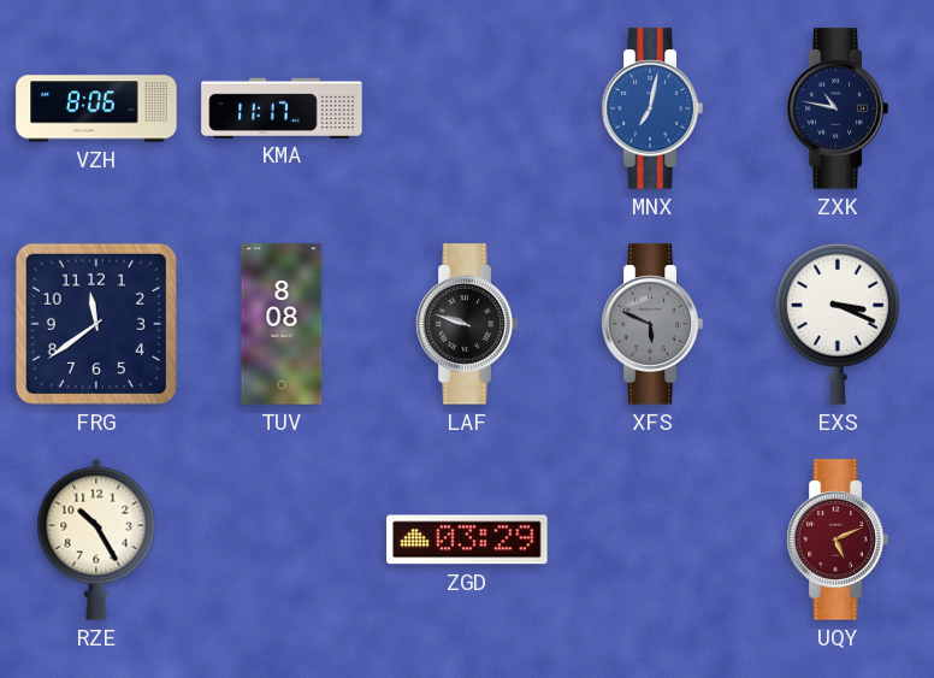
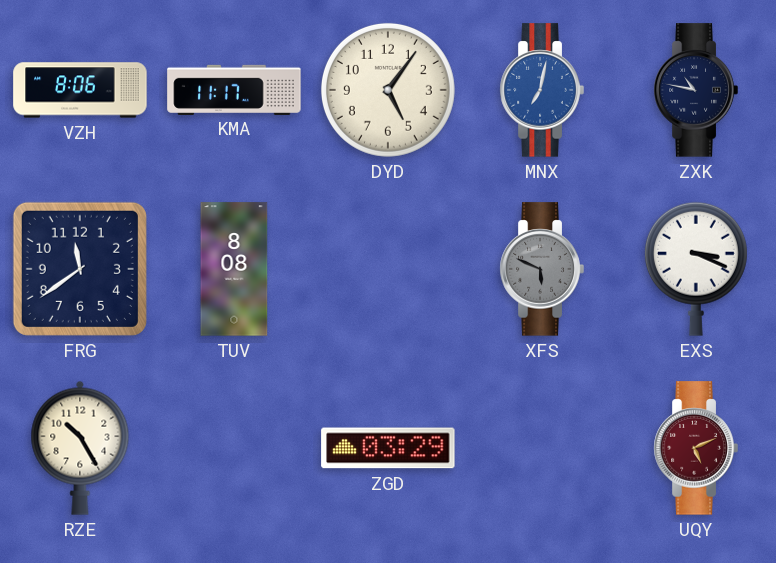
DYD: none -> 5:06 (388, 90)
LAF: 9:48 -> none (467, 324)
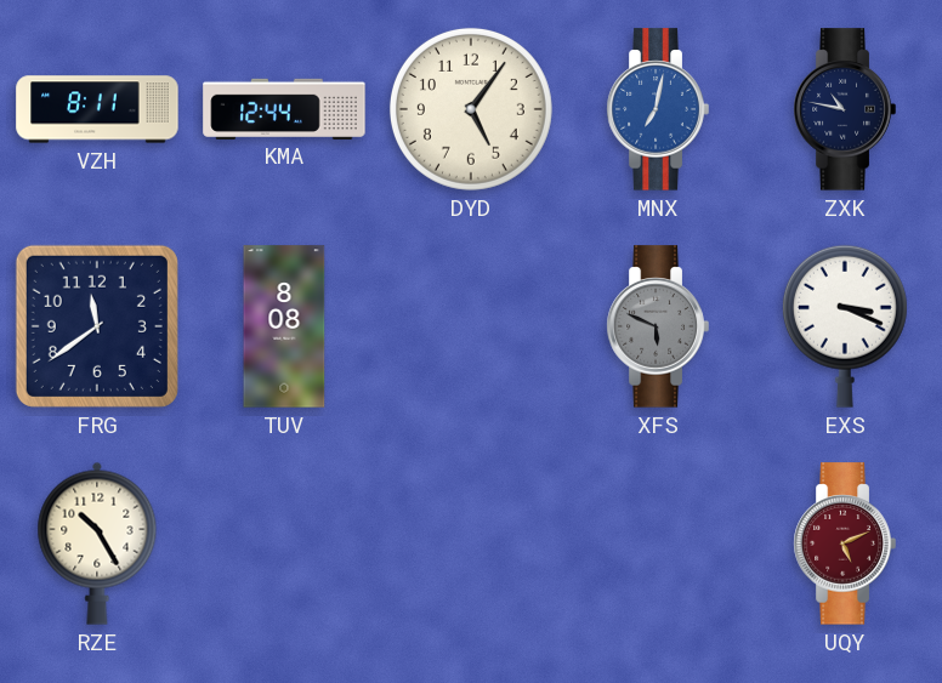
VZH: 8:06 -> 8:11 (97, 109)
KMA: 11:17 -> 12:44 (284, 108)
ZGD: 03:29 -> none (388, 448)
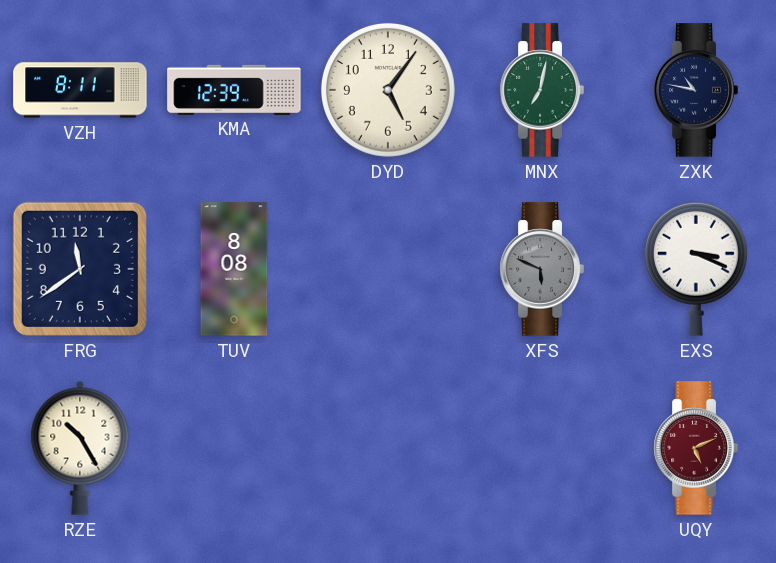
KMA: 12:44 -> 12:39 (234, 89)
MNX dial: blue -> green (542, 90)
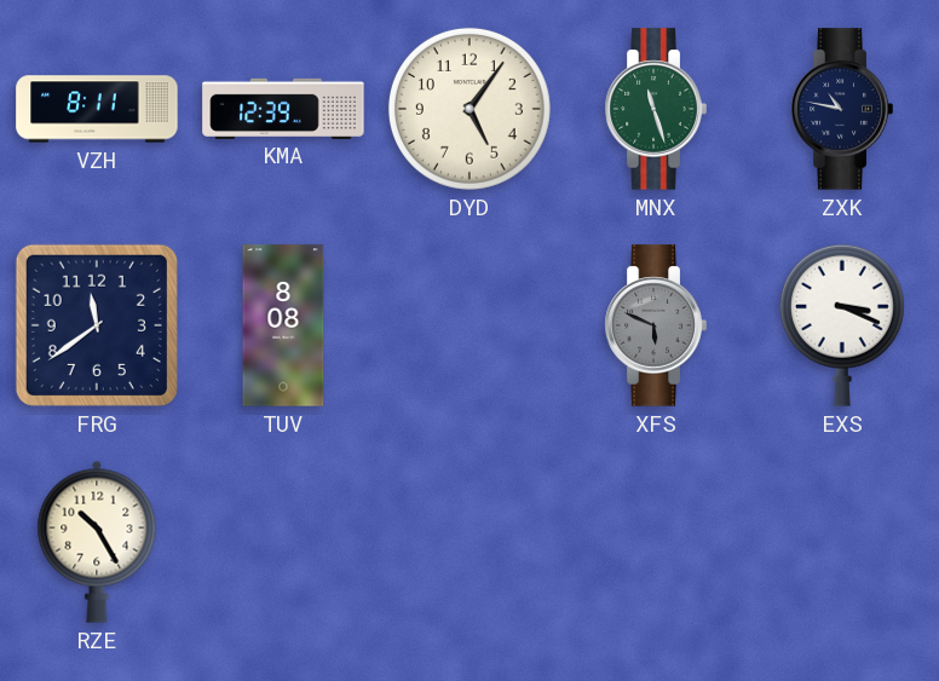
MNX: 7:02 -> 11:27 (656, 109)
UQY: 5:11 -> none (696, 448)
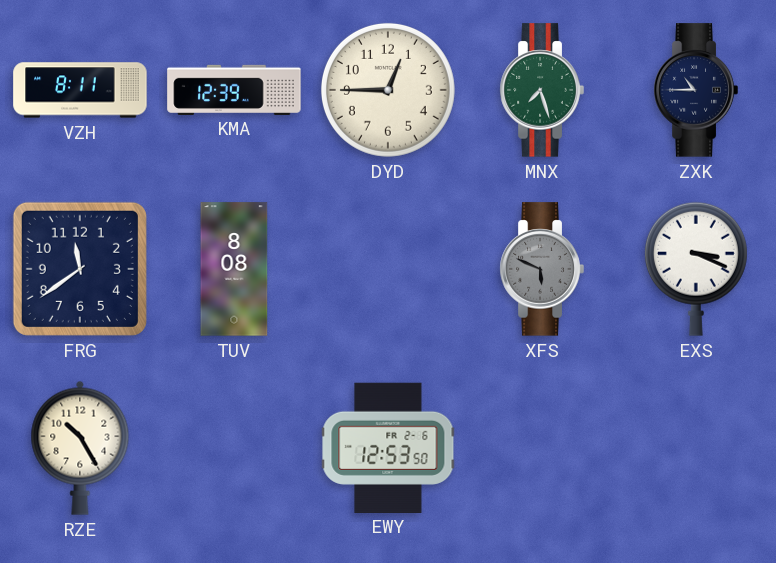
DYD: 5:06 -> 12:45 (388, 90)
MNX: 11:27 -> 7:27 (542, 90)
ZXK: 10:47 -> 10:45 (696, 90)
EWY: none -> 12:53 (388, 447)
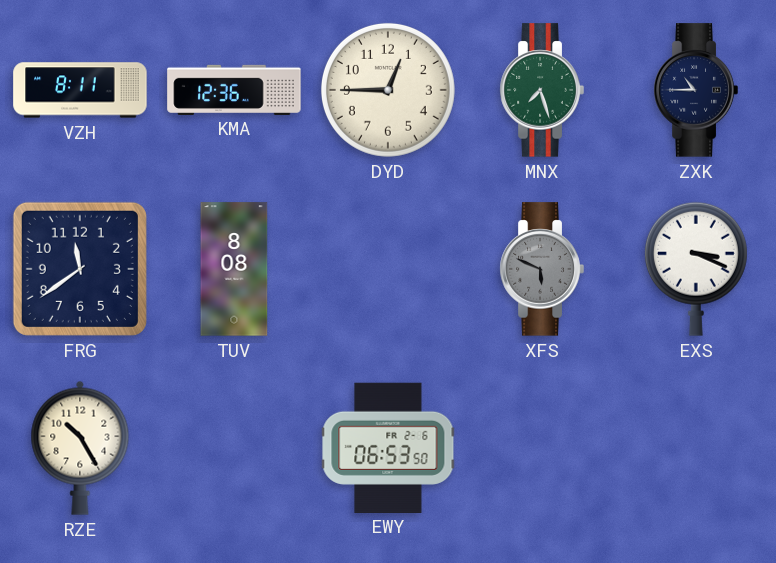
KMA: 12:39 -> 12:36 (234, 89)
EWY: 12:53 -> 06:53 (388, 447)
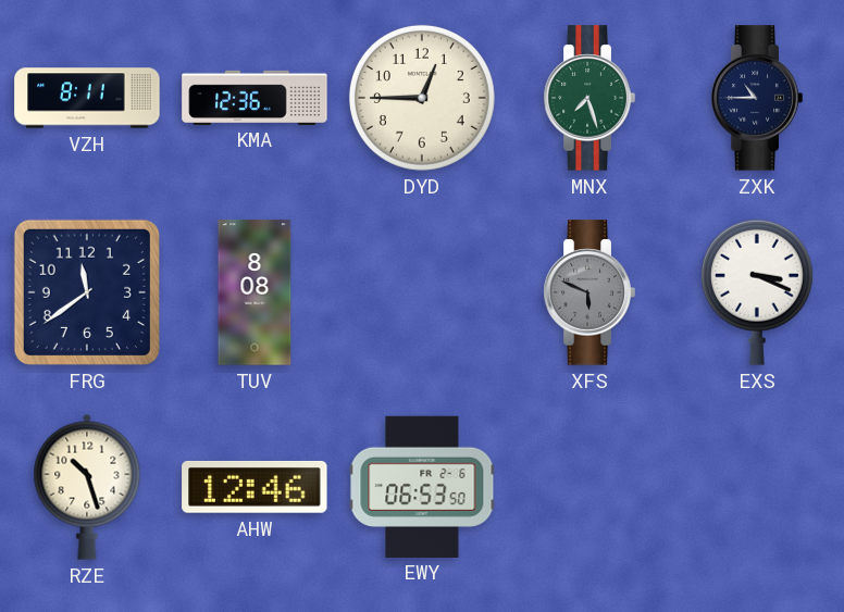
RZE: 10:25 -> 10:27 (87, 487)
AHW: none -> 12:46 (255, 487)
